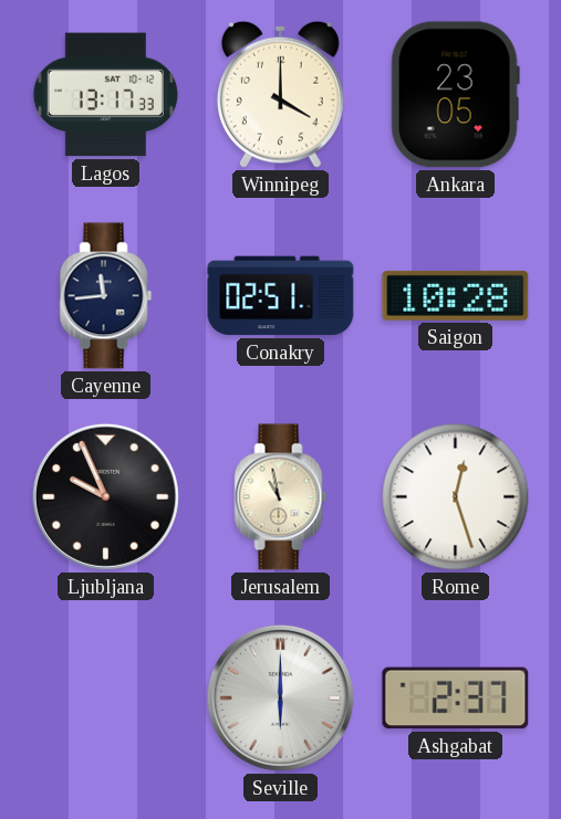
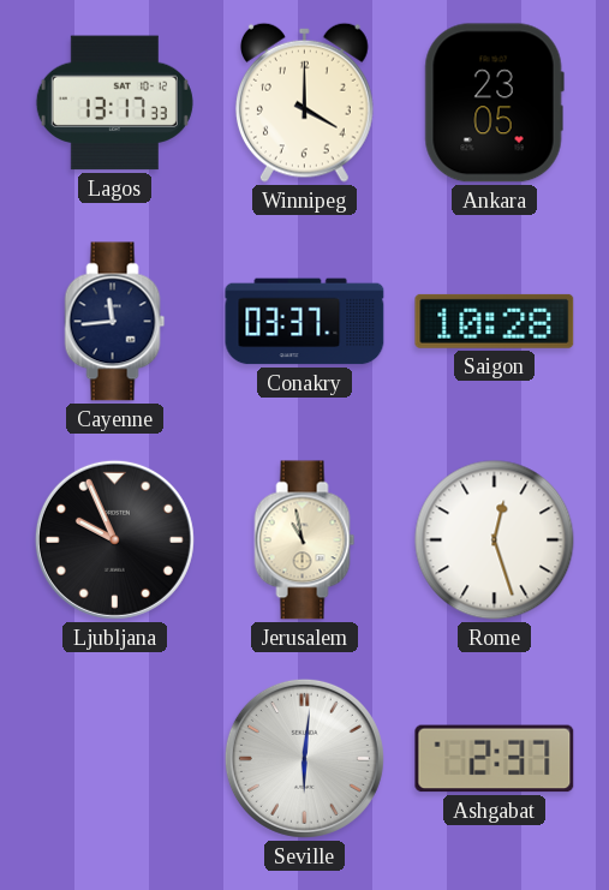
Conakry: 02:51 -> 03:37 (305, 322)
Seville: 6:00 -> 6:01 (304, 758)
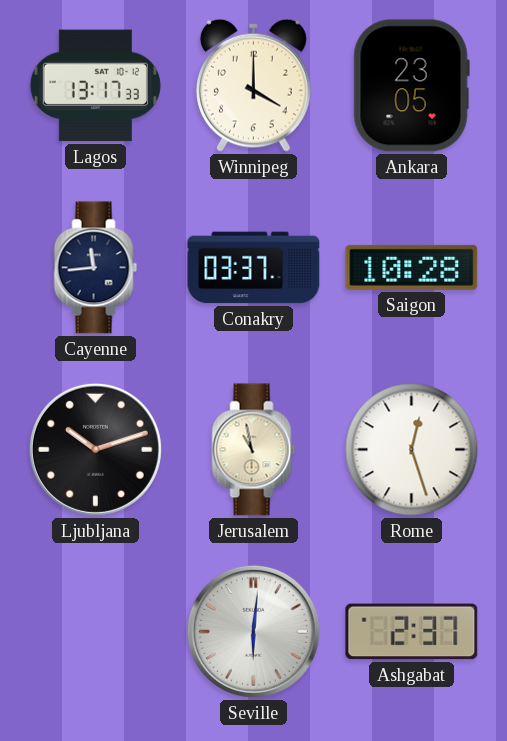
Ljubljana: 9:56 -> 10:12 (95, 449)
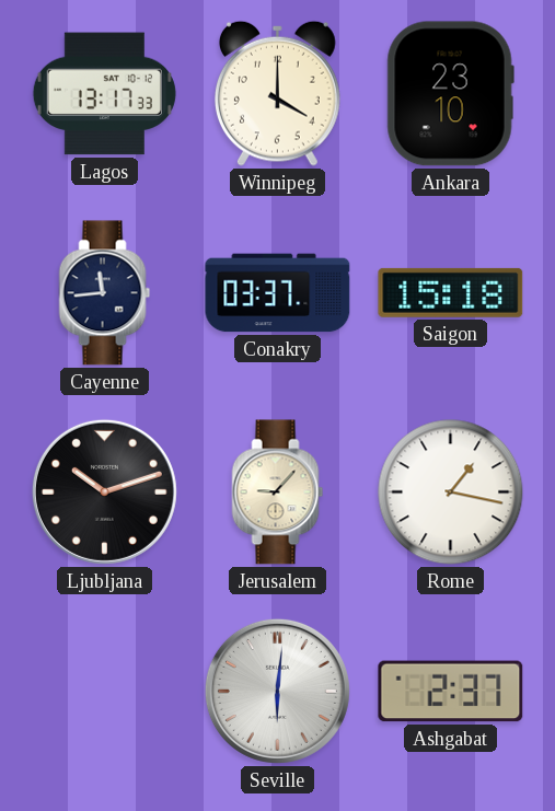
Ankara: 23:05 -> 23:10 (450, 94)
Saigon: 10:28 -> 15:18 (451, 292)
Jerusalem: 10:58 -> 9:07 (278, 493)
Rome: 12:27 -> 1:17 (451, 493)
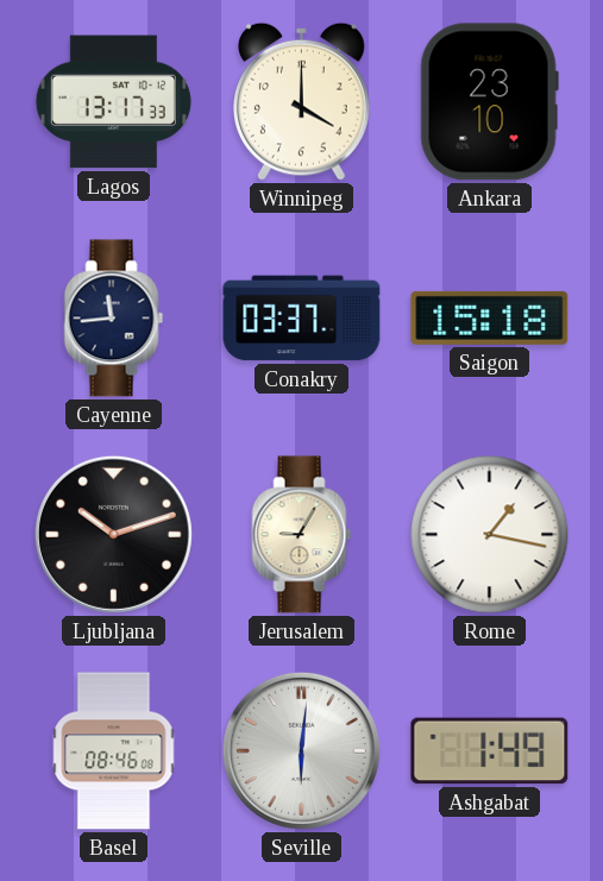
Jerusalem: 9:07 -> 9:05 (302, 535)
Basel: none -> 08:46 (114, 751)
Ashgabat: 2:37 -> 1:49 (490, 751)
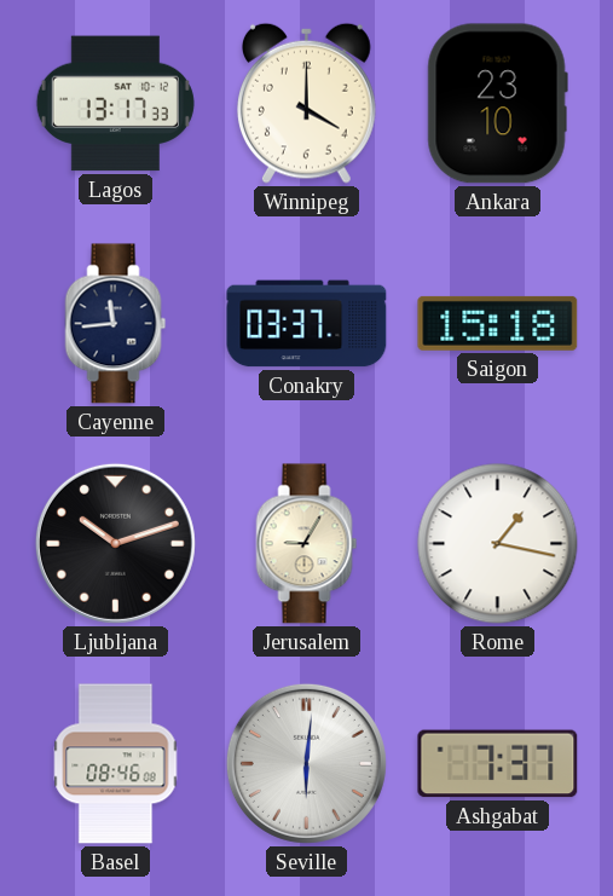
Ashgabat: 1:49 -> 7:37 (498, 764)
